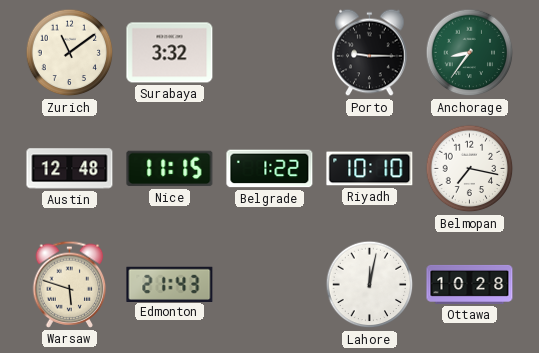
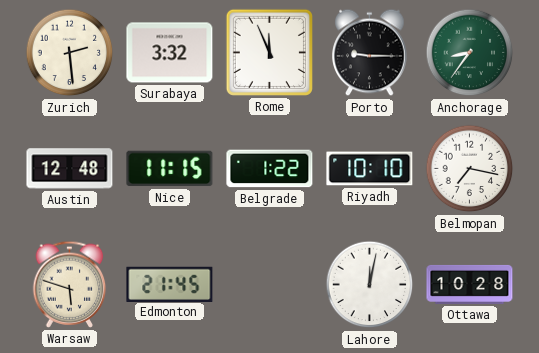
Zurich: 11:09 -> 2:29 (70, 53)
Rome: none -> 11:56 (269, 52)
Edmonton: 21:43 -> 21:45 (170, 284)
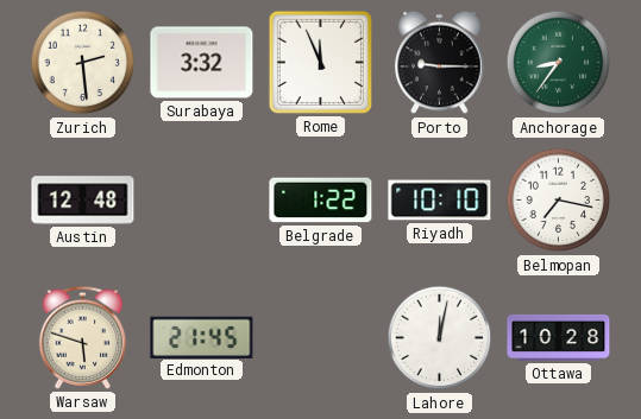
Nice: 11:15 -> none (170, 169)
